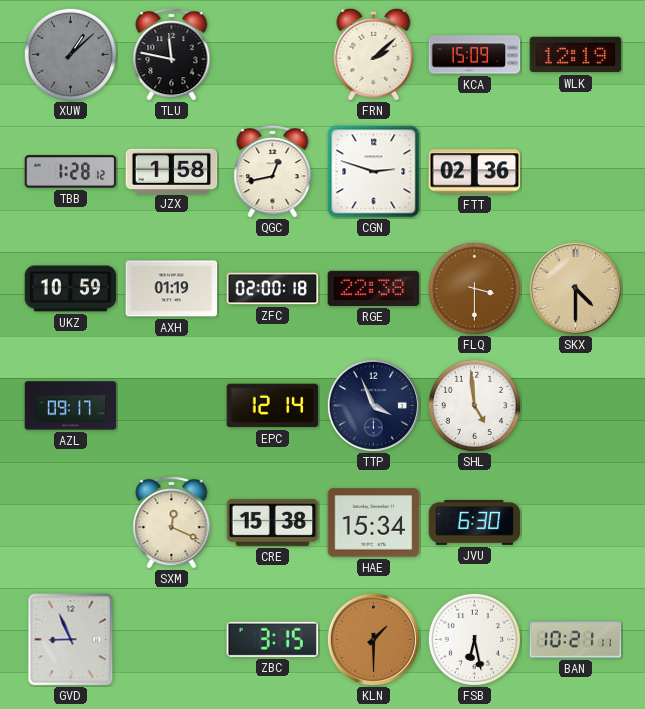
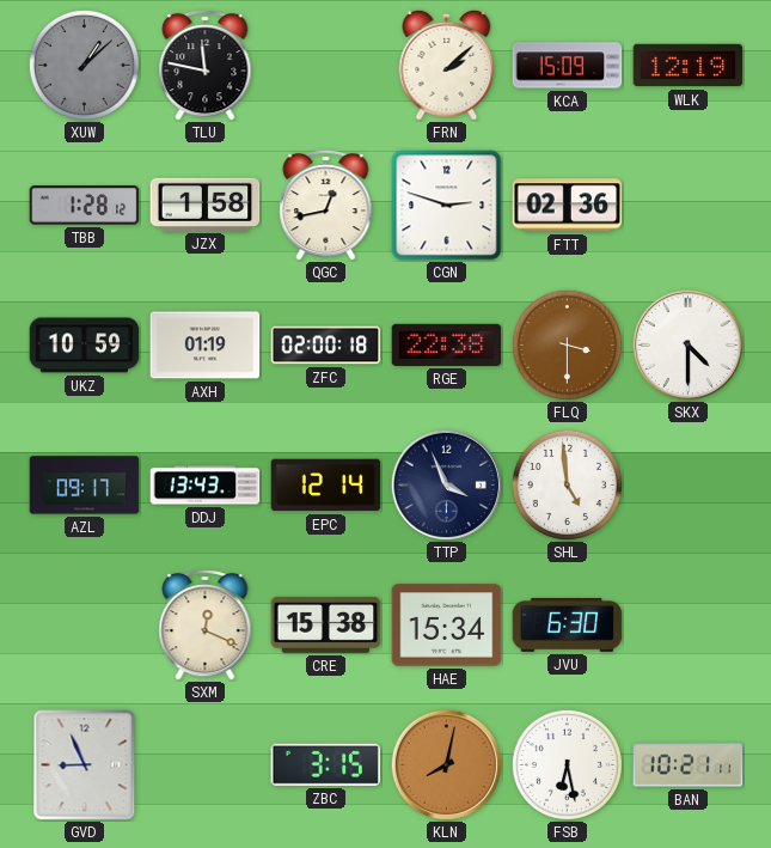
SKX dial: champagne -> white (687, 344)
DDJ: none -> 13:43 (206, 486)
KLN: 1:30 -> 8:02 (446, 764)
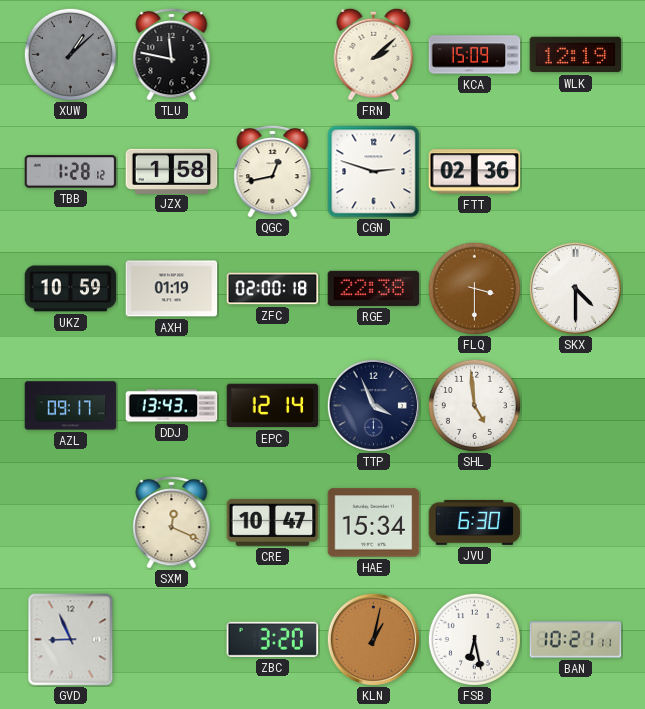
CRE: 15:38 -> 10:47 (273, 522)
ZBC: 3:15 -> 3:20 (273, 639)
KLN: 8:02 -> 1:02 (373, 639)
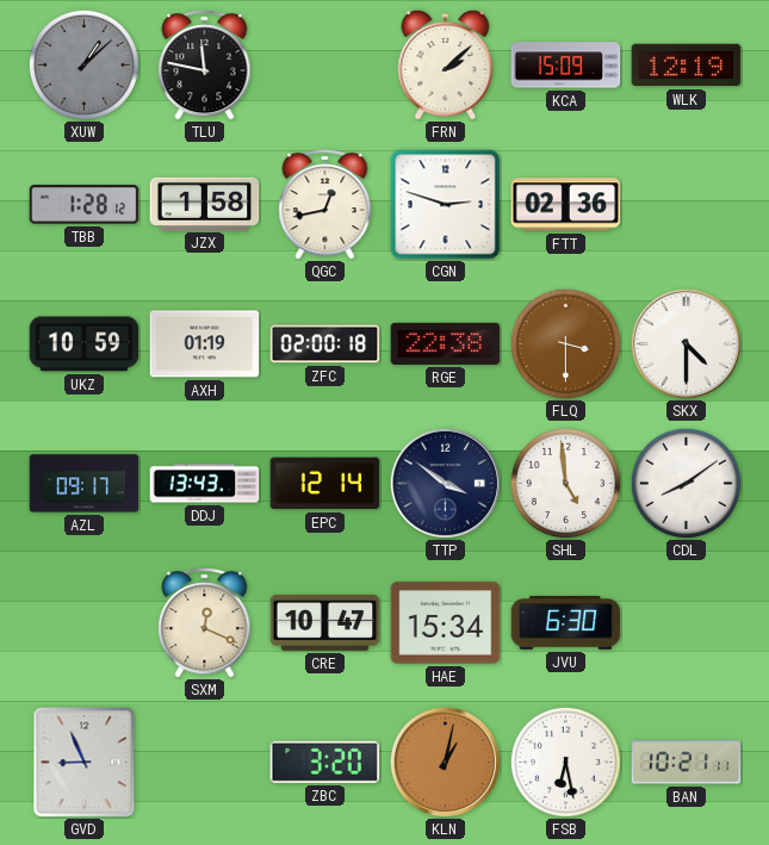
TTP: 3:56 -> 3:51 (445, 483)
CDL: none -> 8:09 (686, 483)
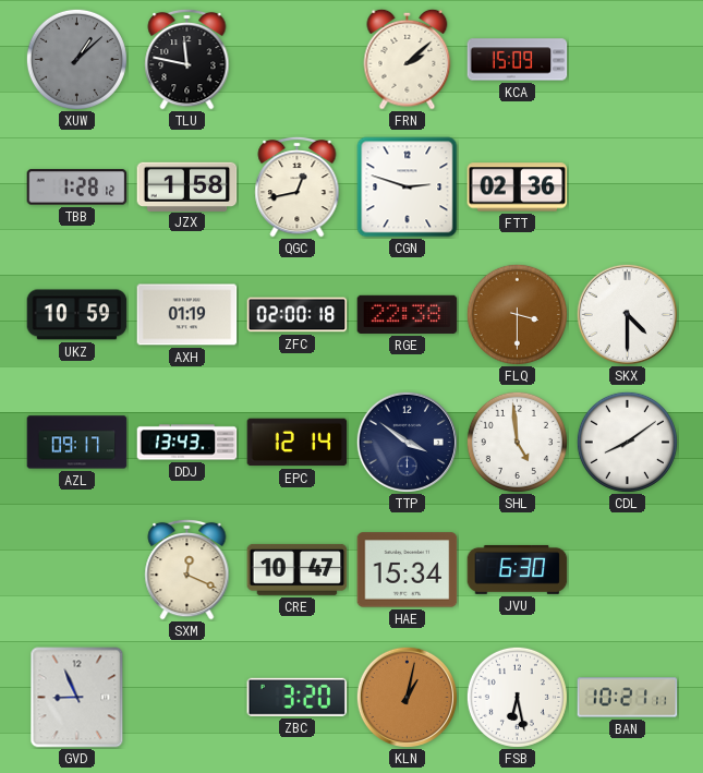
WLK: 12:19 -> none (687, 66)
